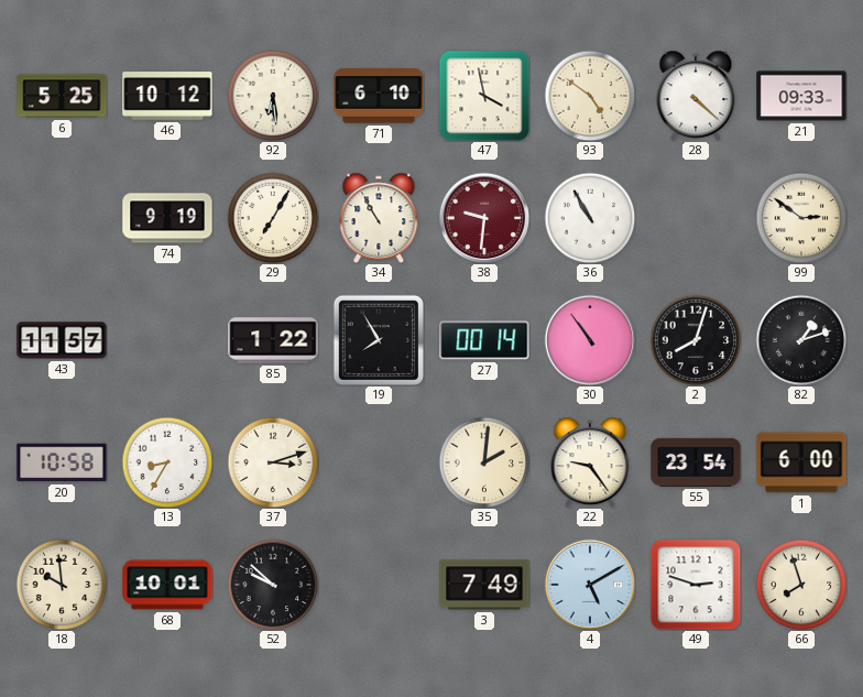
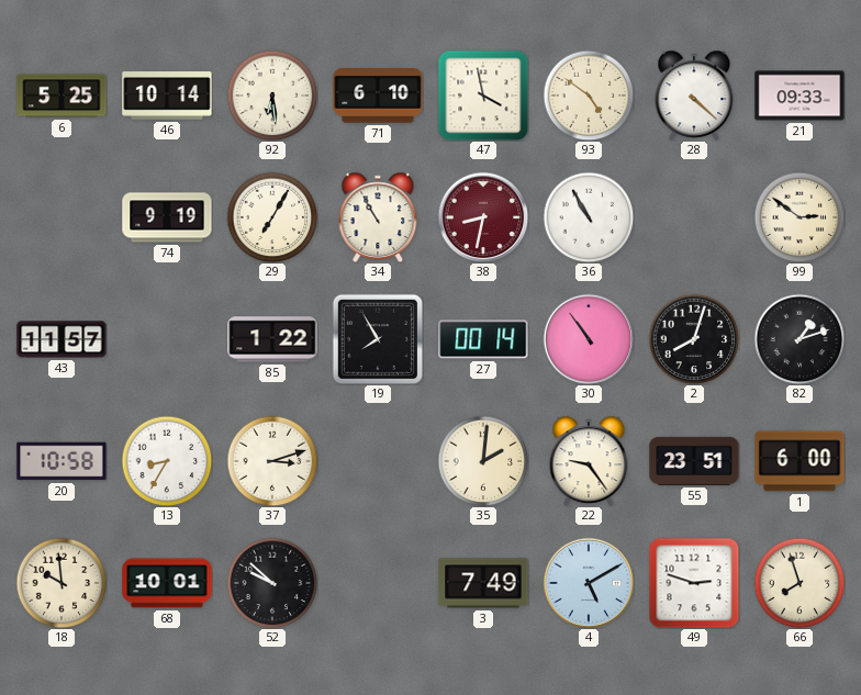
46: 10:12 -> 10:14 (167, 96)
38: 9:31 -> 8:32 (483, 217)
55: 23:54 -> 23:51 (694, 461)
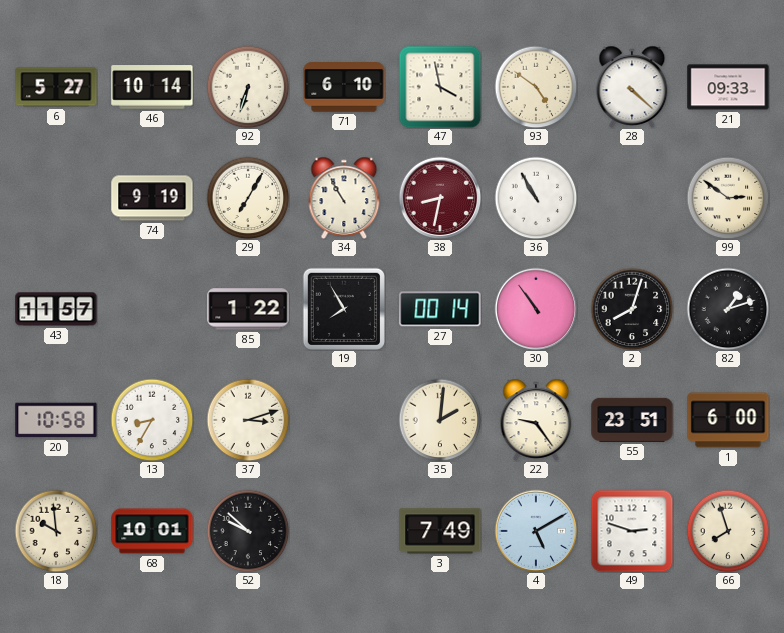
6: 5:25 -> 5:27 (56, 87)
92: 6:29 -> 6:33 (248, 87)
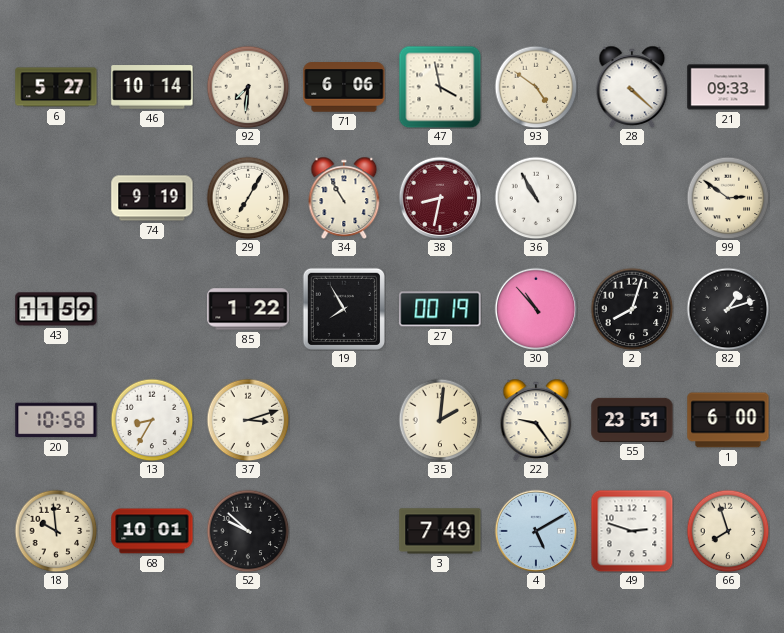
92: 6:33 -> 7:31 (248, 87)
71: 6:10 -> 6:06 (344, 87)
43: 11:57 -> 11:59 (56, 309)
27: 00:14 -> 00:19 (440, 309)
30: 10:54 -> 10:53 (536, 309)
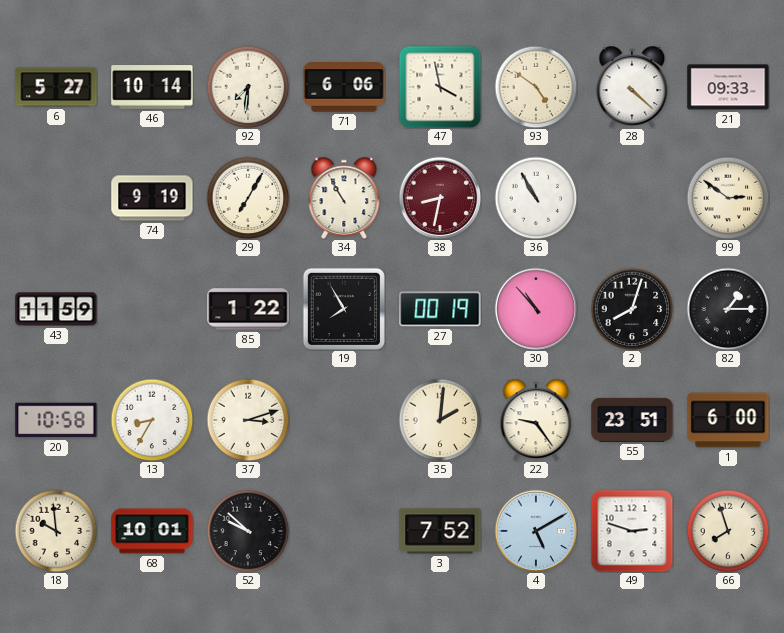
82: 1:12 -> 1:15 (728, 309)
3: 7:49 -> 7:52 (440, 531)
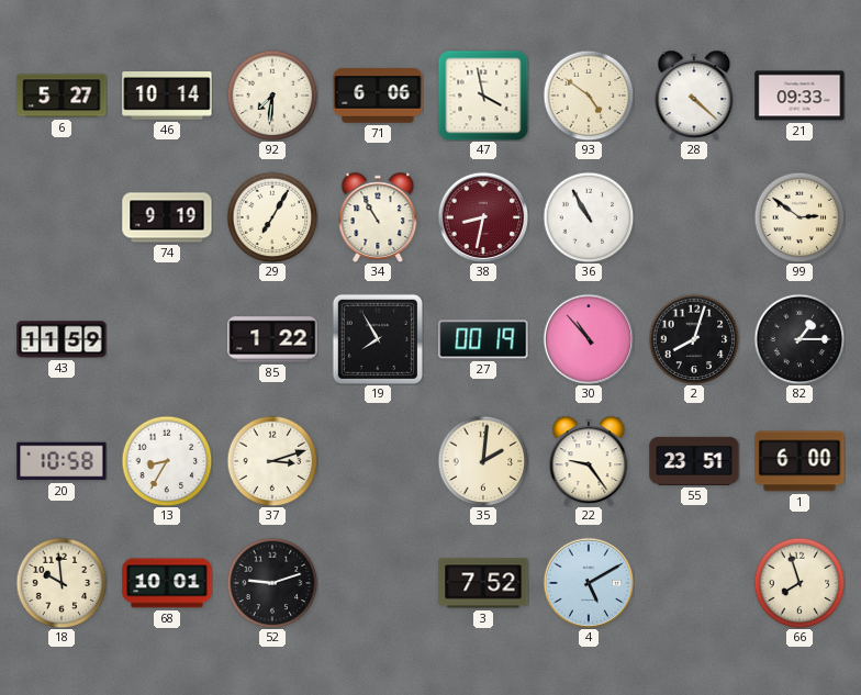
52: 9:52 -> 9:12 (272, 583)
49: 2:48 -> none (632, 531)
